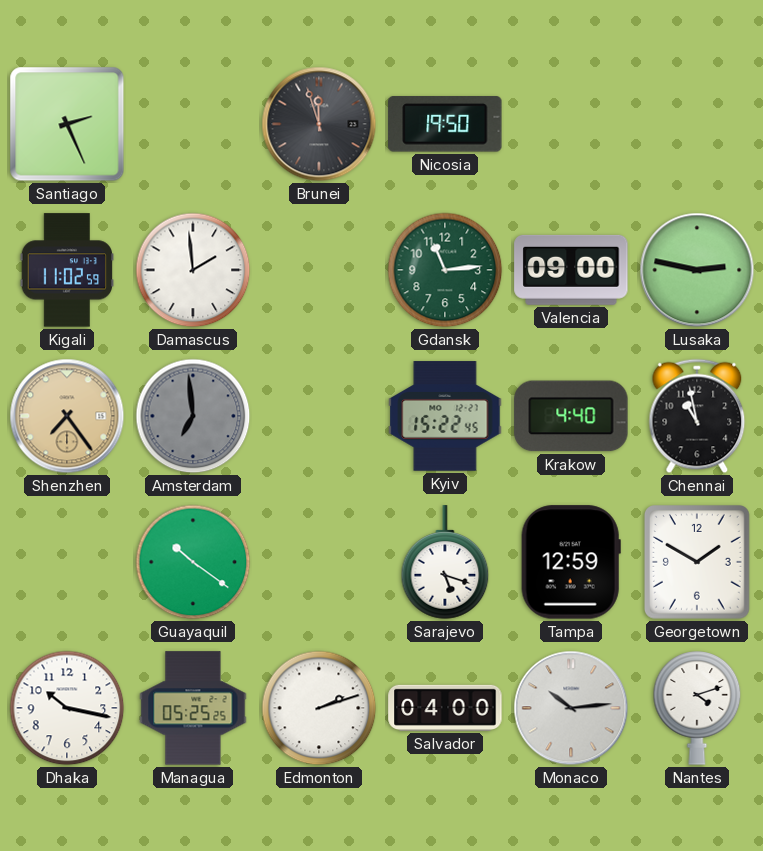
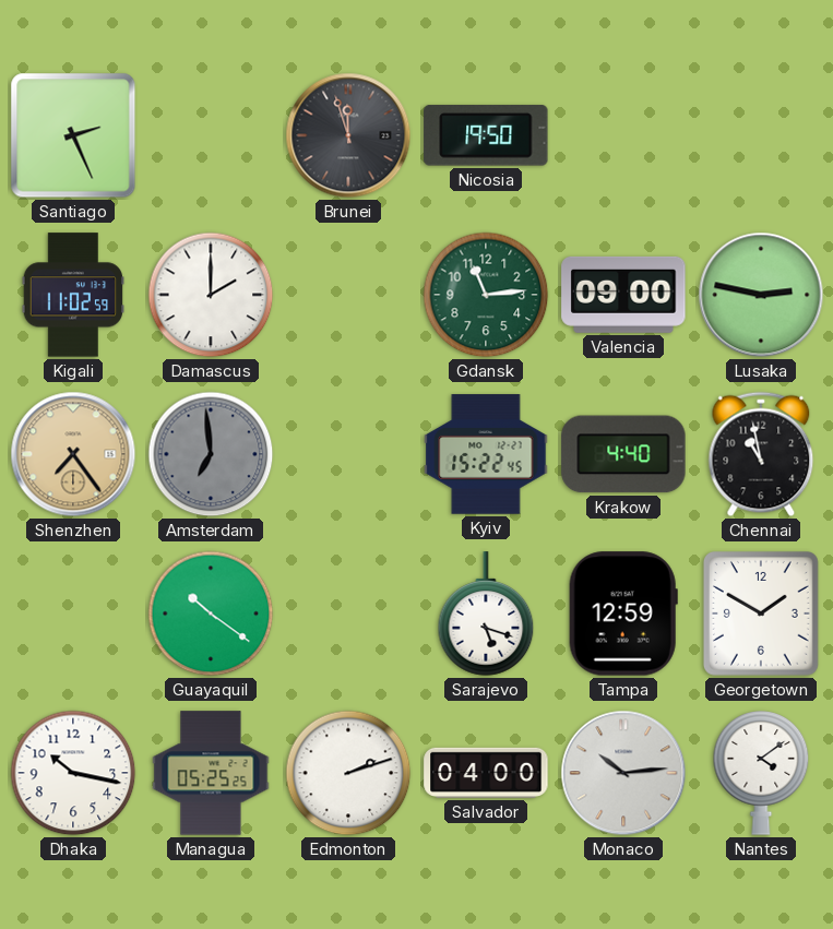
Damascus: 1:59 -> 2:00 (211, 295)
Nantes: 4:12 -> 4:09 (761, 773)
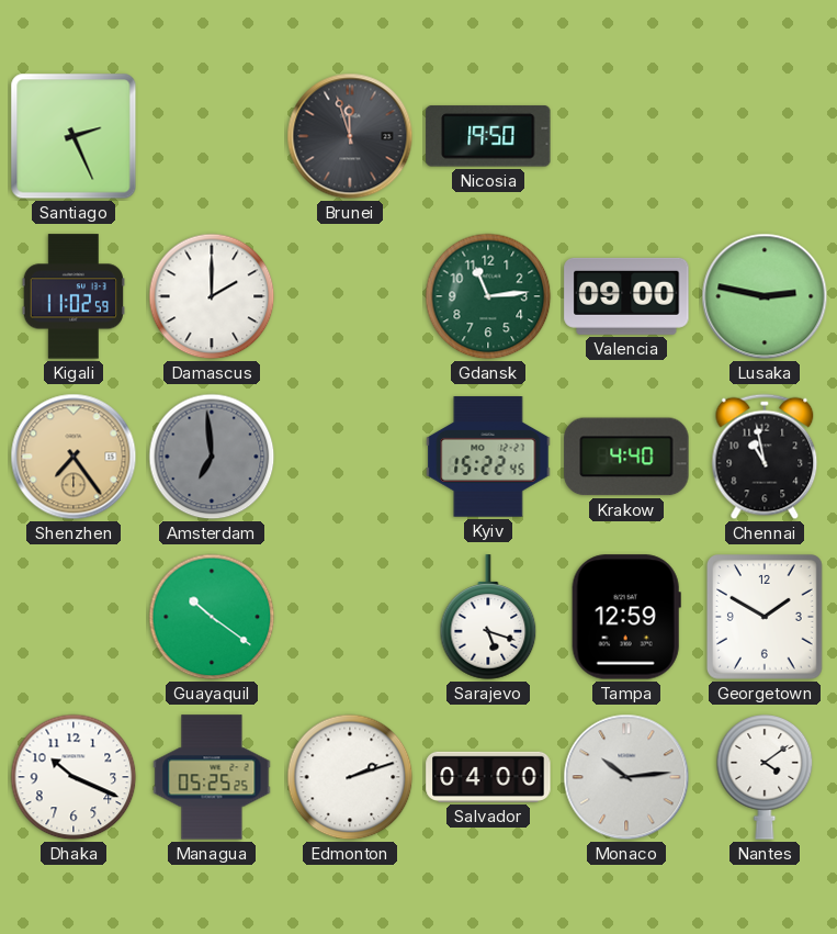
Dhaka: 10:17 -> 10:19 (73, 777)
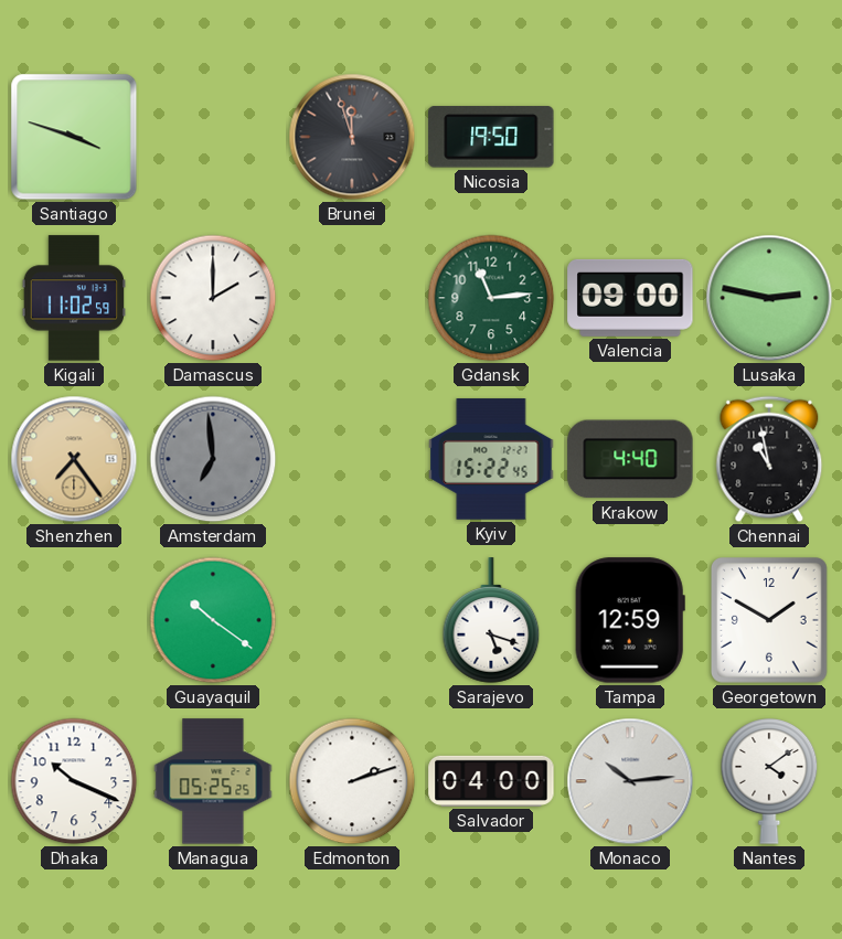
Santiago: 2:26 -> 3:48 (74, 137)
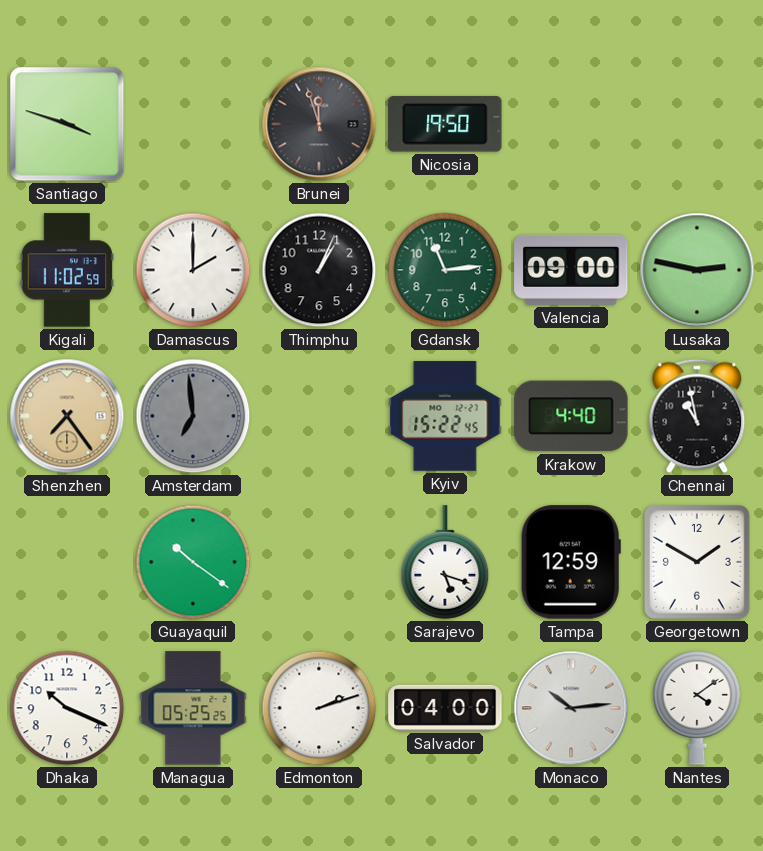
Thimphu: none -> 1:04 (319, 270)
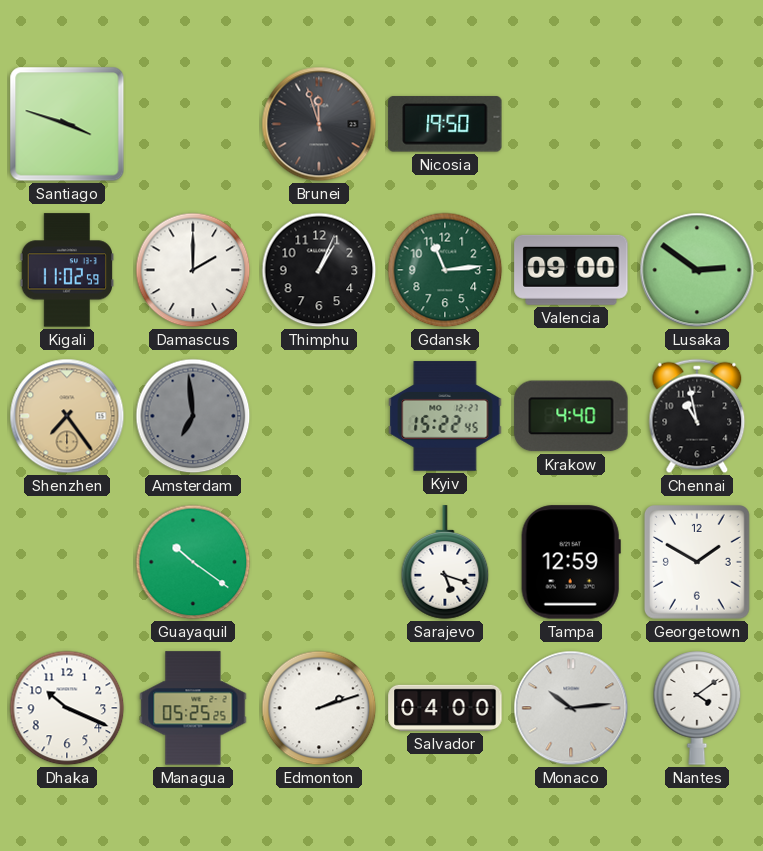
Lusaka: 2:47 -> 2:51 (697, 270)
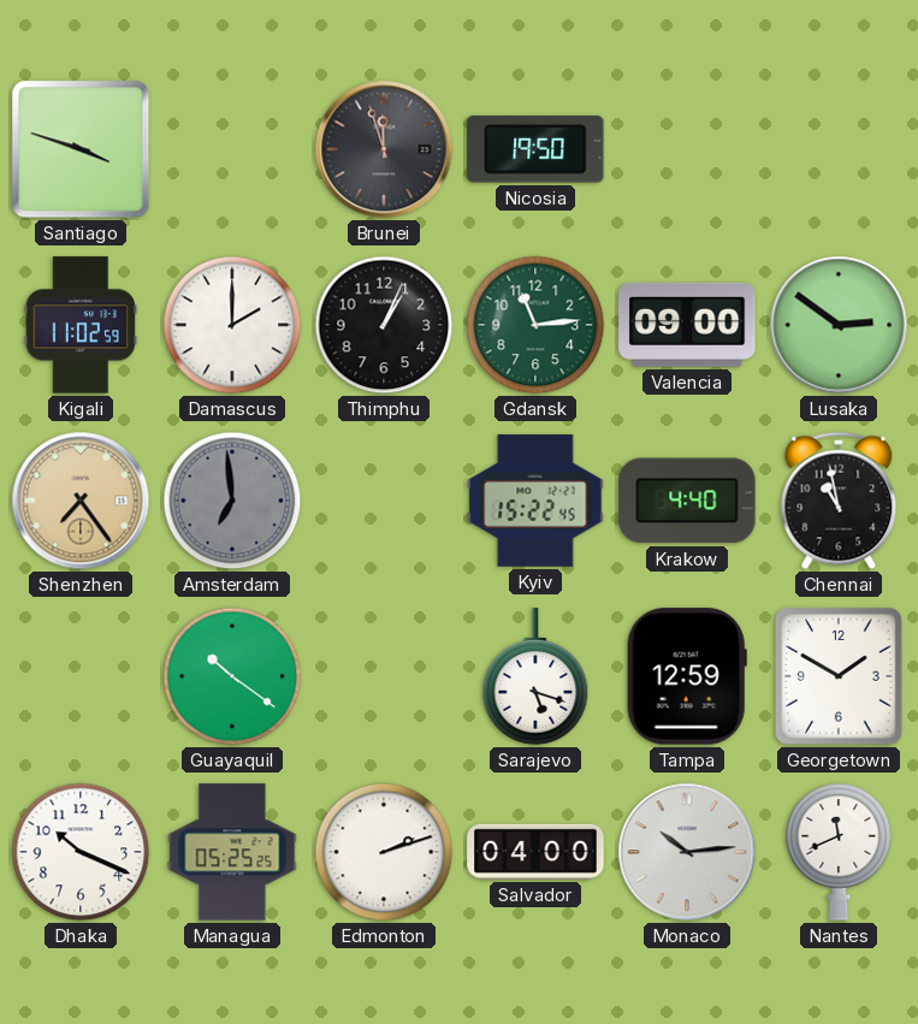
Nantes: 4:09 -> 11:41 (839, 852)
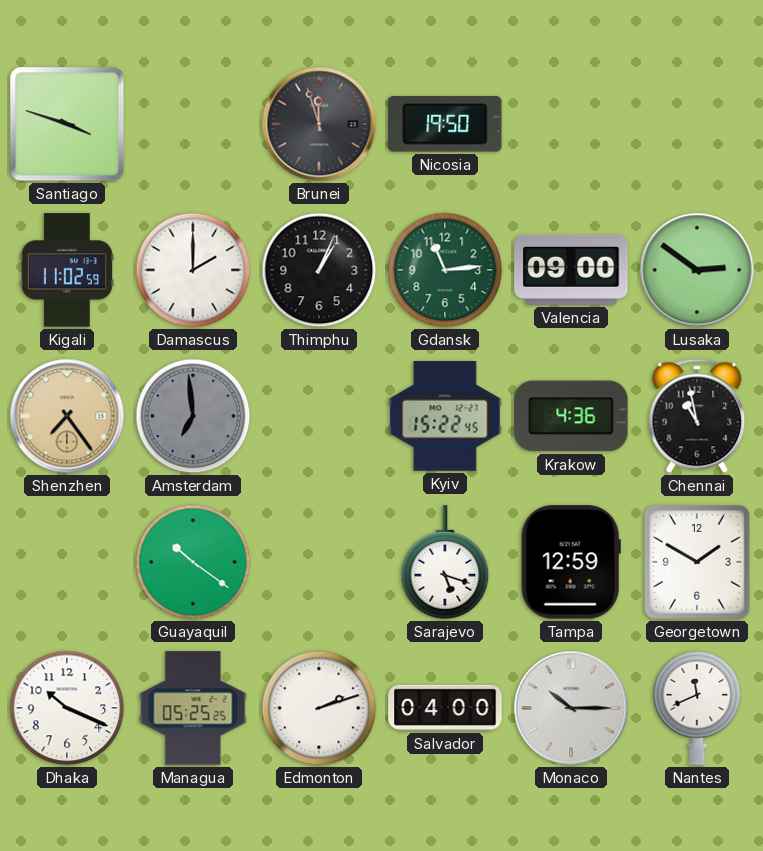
Krakow: 4:40 -> 4:36 (571, 416)
Monaco: 10:14 -> 10:15 (571, 708)
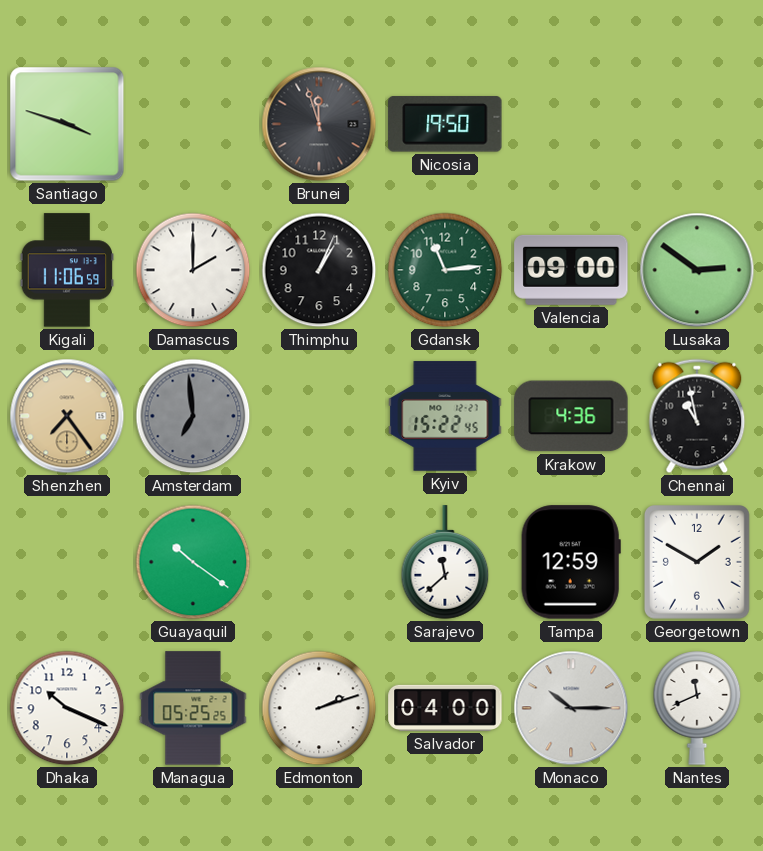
Kigali: 11:02 -> 11:06 (67, 270)
Sarajevo: 5:18 -> 11:38 (445, 562)
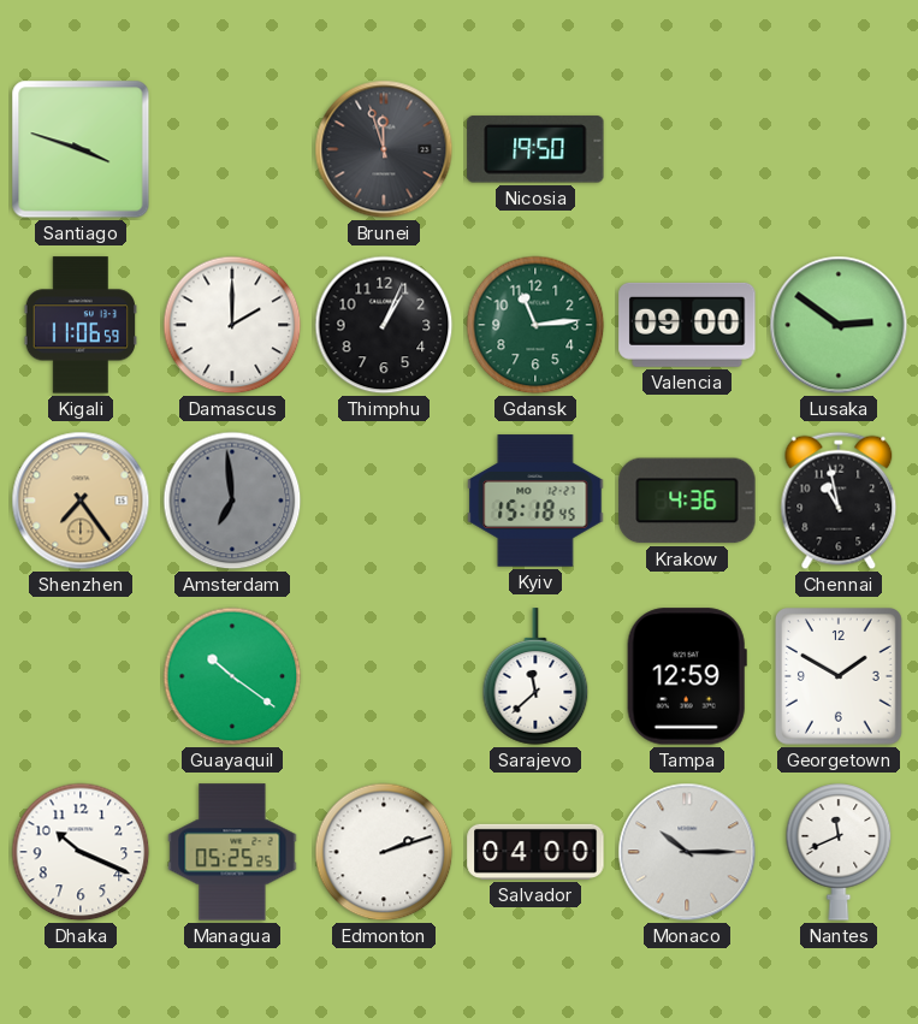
Kyiv: 15:22 -> 15:18 (535, 501)
